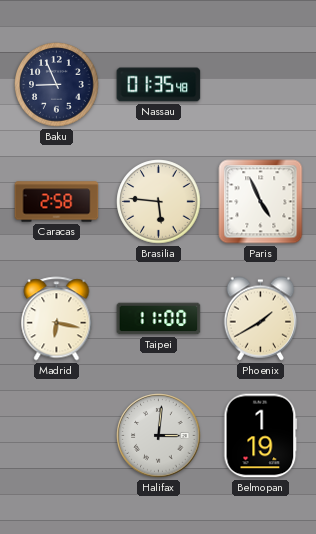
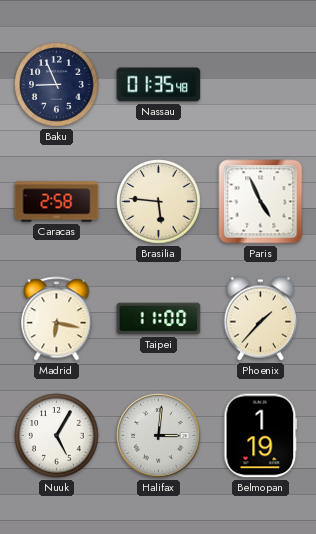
Phoenix: 1:40 -> 1:37 (261, 319)
Nuuk: none -> 5:05 (57, 436)
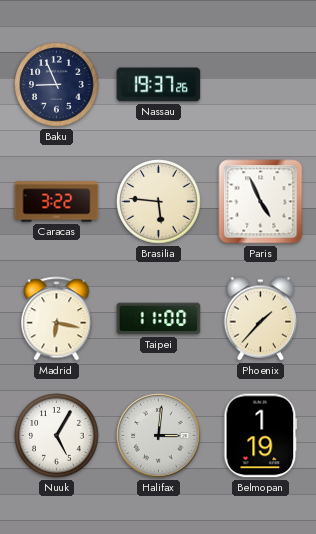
Nassau: 01:35 -> 19:37 (159, 85)
Caracas: 2:58 -> 3:22 (57, 202)
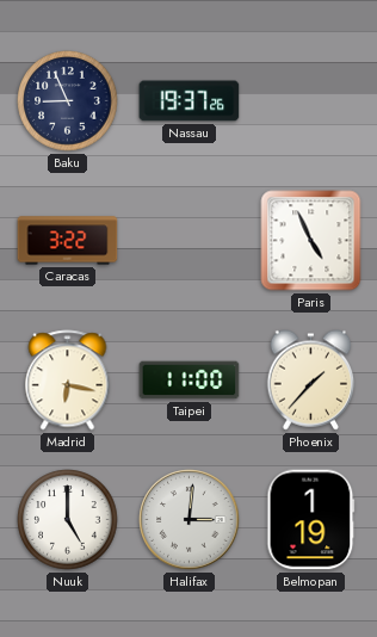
Brasilia: 5:46 -> none (159, 202)
Nuuk: 5:05 -> 5:00 (68, 520)
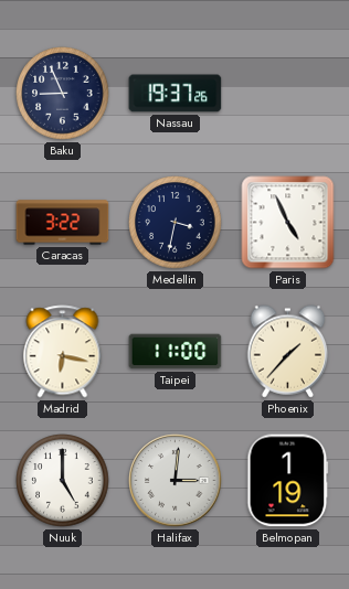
Medellin: none -> 3:32 (176, 223)
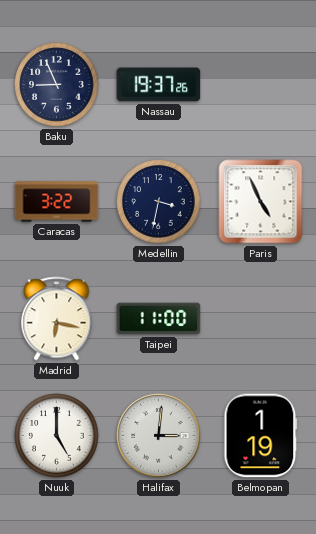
Phoenix: 1:37 -> none (288, 352)
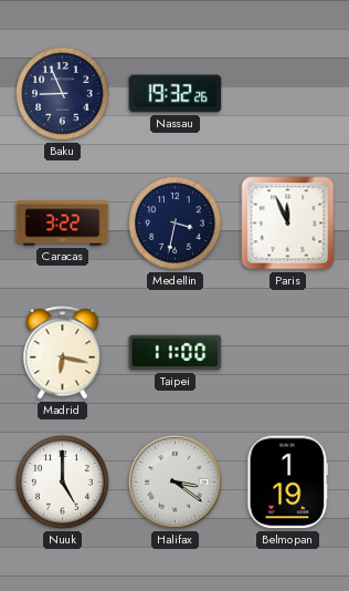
Nassau: 19:37 -> 19:32 (176, 94)
Paris: 4:56 -> 11:56 (288, 224)
Halifax: 3:01 -> 3:21 (176, 483)
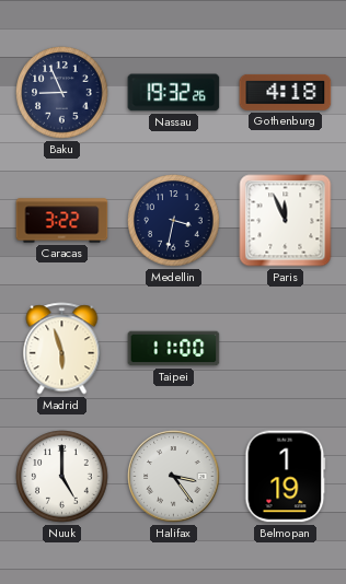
Gothenburg: none -> 4:18 (286, 92)
Madrid: 6:17 -> 5:57 (62, 349)
Halifax: 3:21 -> 3:24 (174, 477)
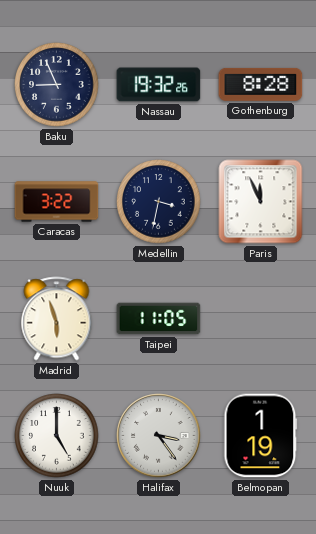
Gothenburg: 4:18 -> 8:28 (261, 84)
Taipei: 11:00 -> 11:05 (159, 319)
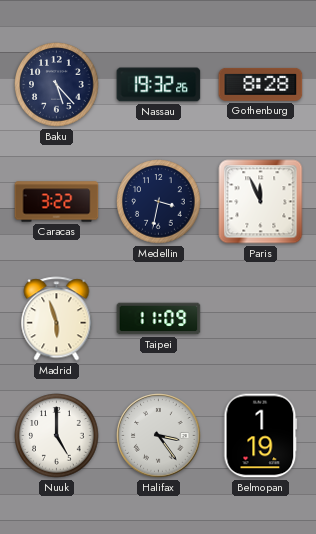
Baku: 8:56 -> 5:23 (57, 85)
Taipei: 11:05 -> 11:09 (159, 319)
